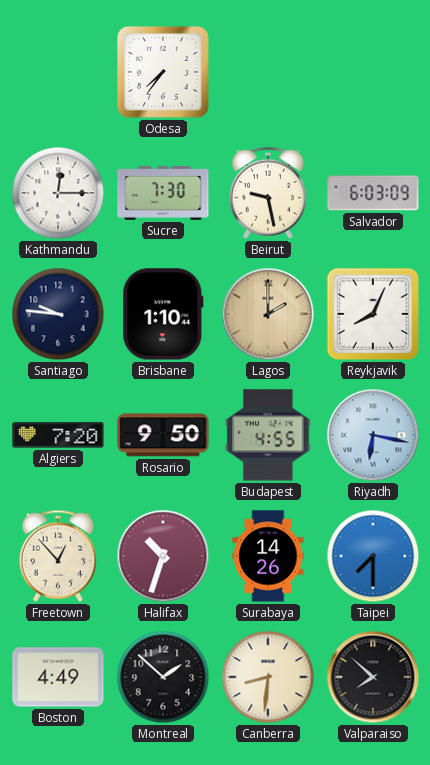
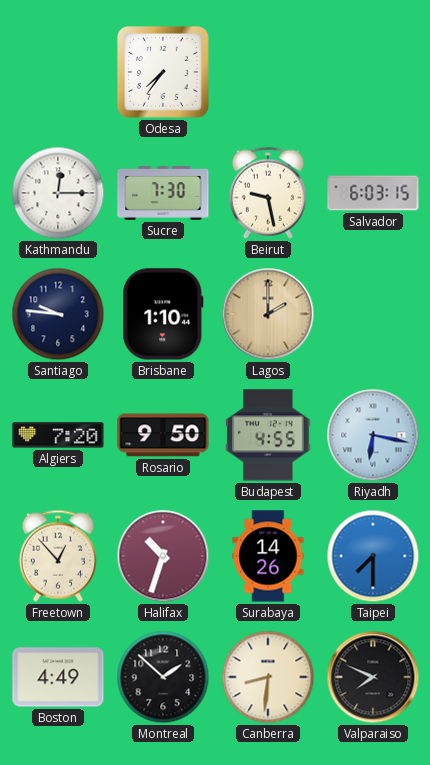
Salvador: 6:03:09 -> 6:03:15 (373, 193)
Reykjavik: 8:04 -> none (373, 314)
Valparaiso: 7:52 -> 7:49 (373, 677)
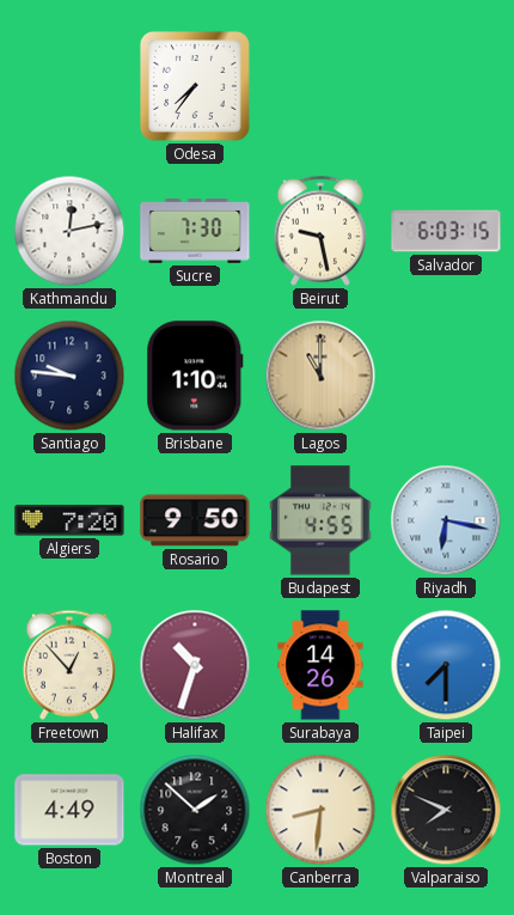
Kathmandu: 12:15 -> 12:13 (69, 231)
Lagos: 2:00 -> 11:00 (320, 376)
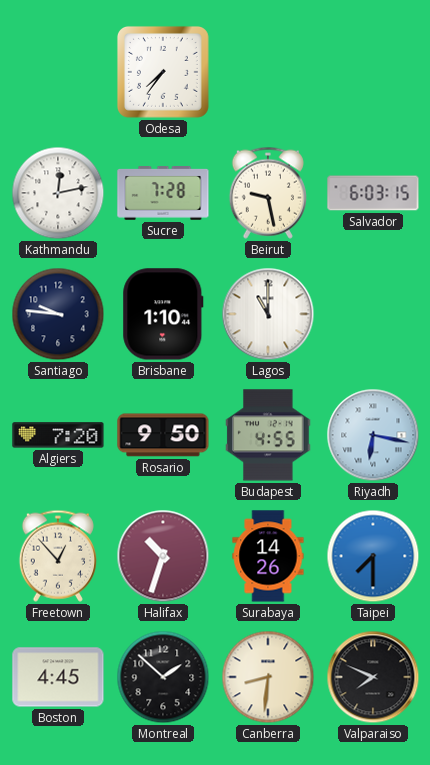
Sucre: 7:30 -> 7:28 (163, 194)
Lagos dial: champagne -> white (268, 314)
Boston: 4:49 -> 4:45 (58, 677)
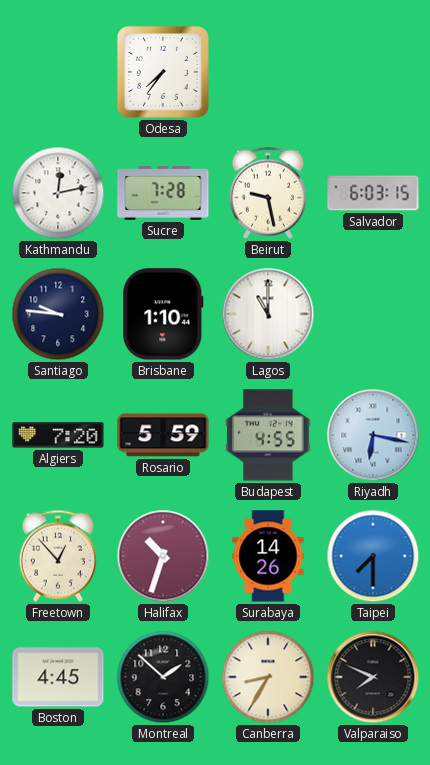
Rosario: 9:50 -> 5:59 (163, 435)
Canberra: 8:31 -> 8:35 (268, 677)
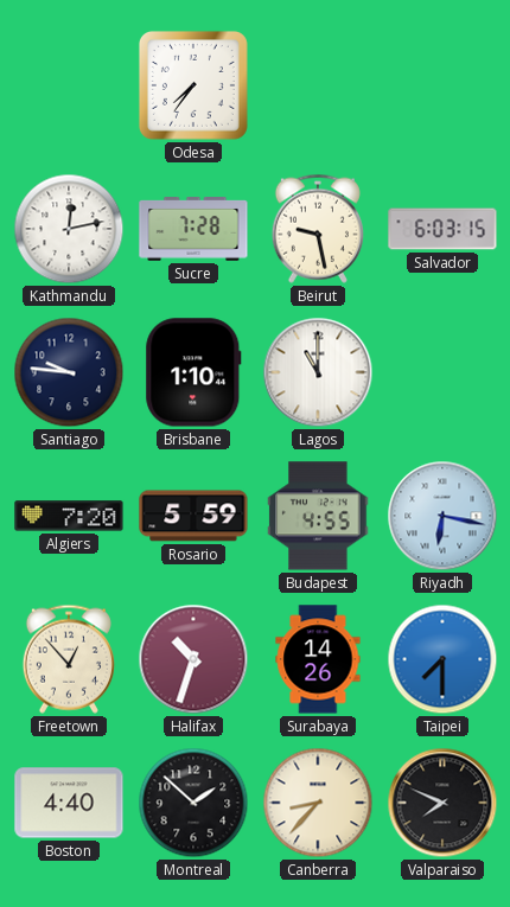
Boston: 4:45 -> 4:40 (69, 803)
Canberra: 8:35 -> 8:37 (318, 803)
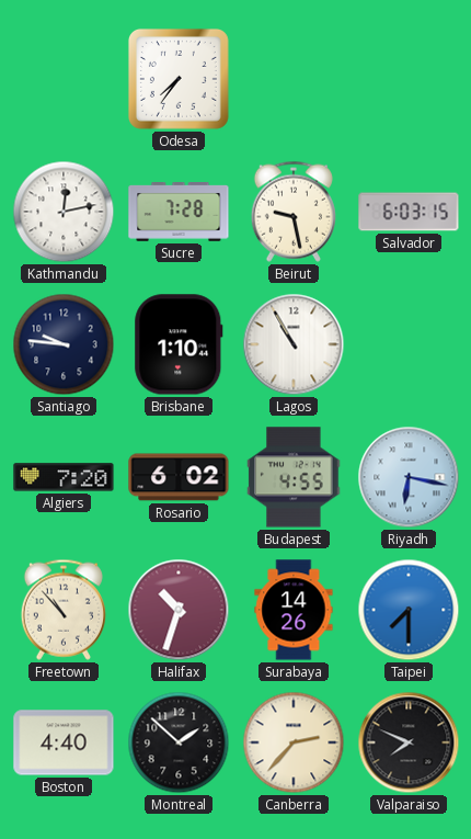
Lagos: 11:00 -> 10:55 (294, 344)
Rosario: 5:59 -> 6:02 (179, 477)
Freetown: 12:53 -> 10:53 (64, 610)
Canberra: 8:37 -> 2:37 (294, 742)
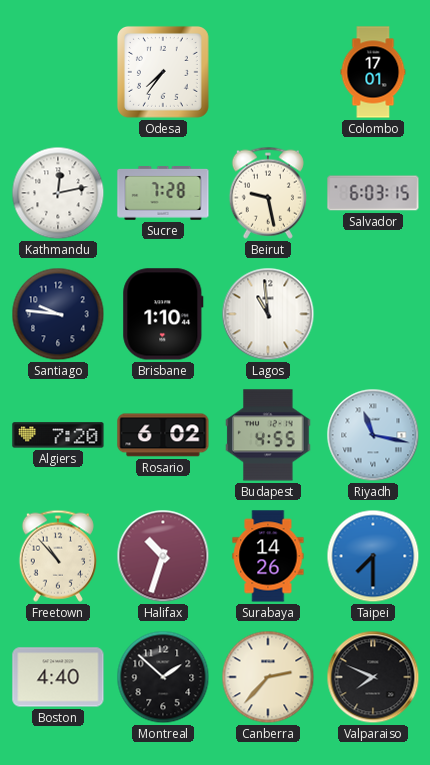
Colombo: none -> 17:01 (373, 72)
Lagos: 10:55 -> 10:59 (268, 314)
Riyadh: 6:17 -> 11:17 (373, 435)
